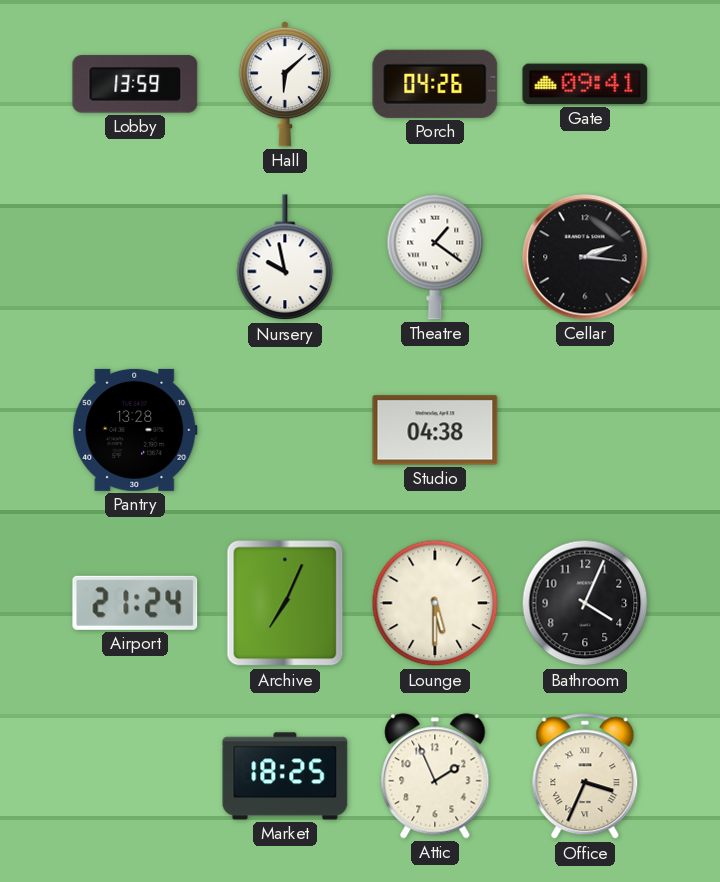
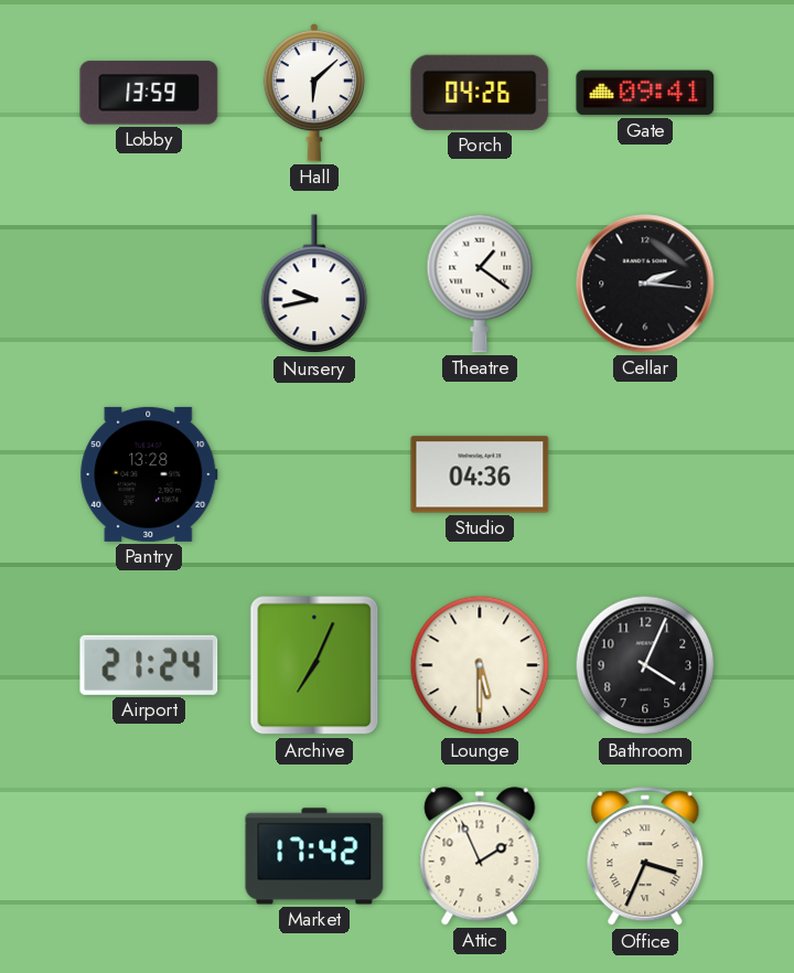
Nursery: 9:58 -> 9:43 (314, 285)
Studio: 04:38 -> 04:36 (480, 474)
Market: 18:25 -> 17:42 (314, 856)
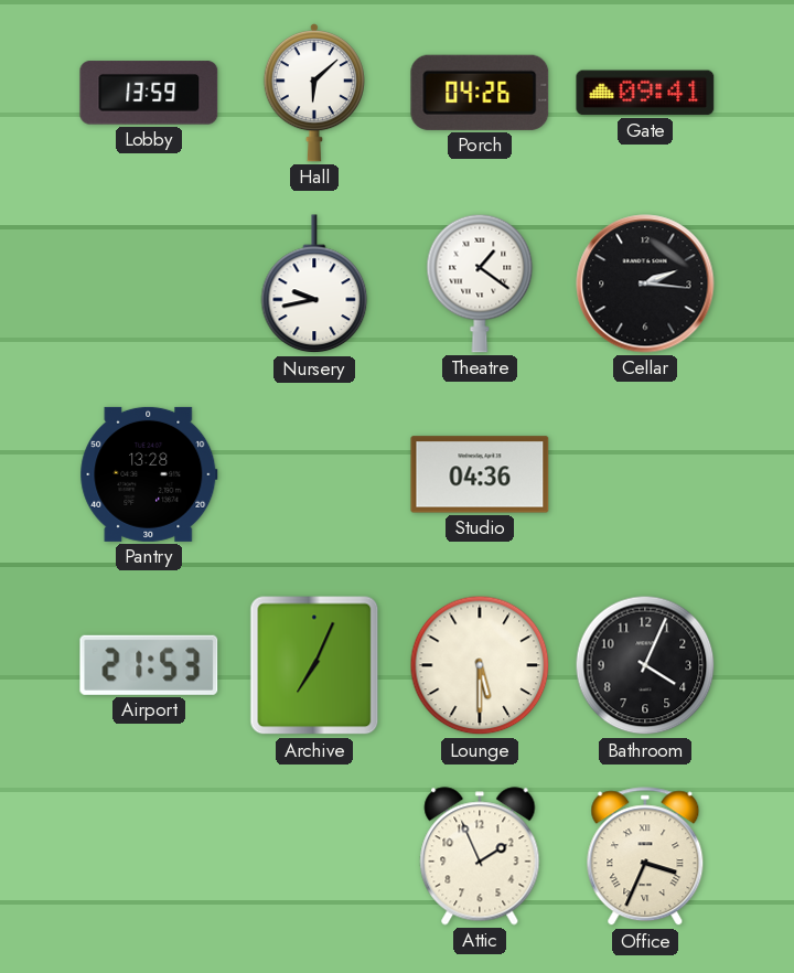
Airport: 21:24 -> 21:53 (149, 665)
Market: 17:42 -> none (314, 856)
